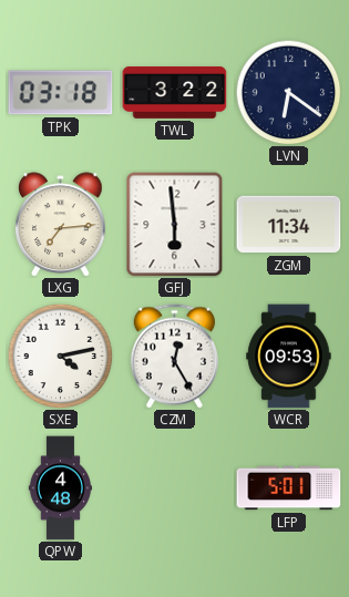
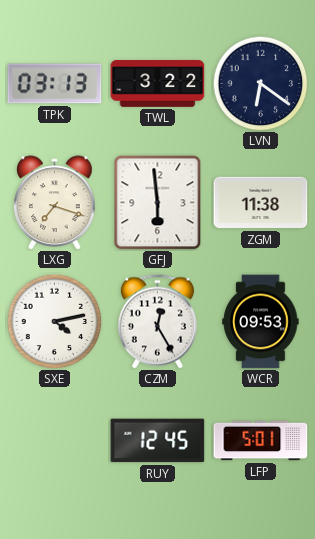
TPK: 03:18 -> 03:13 (55, 84)
LXG: 7:14 -> 7:18 (55, 203)
ZGM: 11:34 -> 11:38 (261, 203)
QPW: 4:48 -> none (60, 488)
RUY: none -> 12:45 (158, 441)
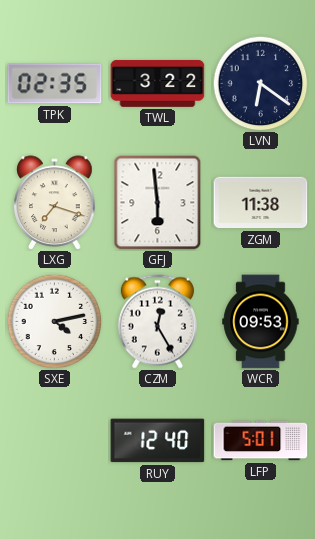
TPK: 03:13 -> 02:35 (55, 84)
RUY: 12:45 -> 12:40 (158, 441)
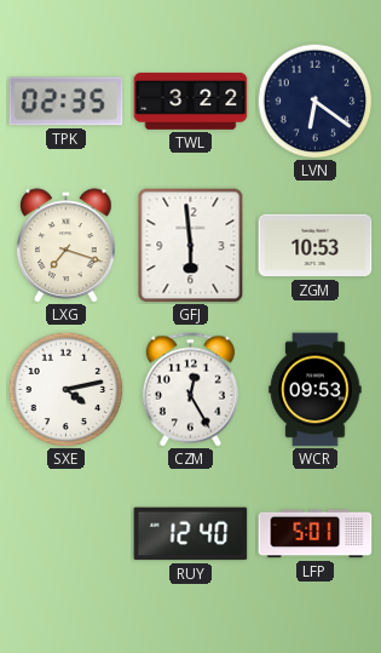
ZGM: 11:38 -> 10:53 (316, 246)
